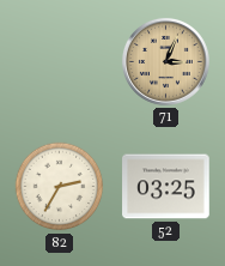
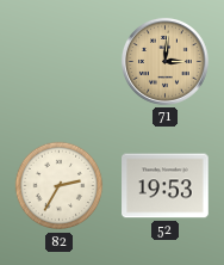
71: 3:04 -> 3:01 (164, 61)
52: 03:25 -> 19:53 (166, 186)
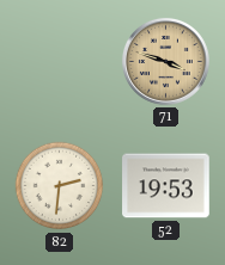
71: 3:01 -> 3:48 (165, 61)
82: 2:35 -> 2:31 (60, 186)
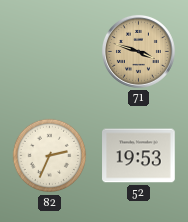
82: 2:31 -> 2:34 (50, 156)
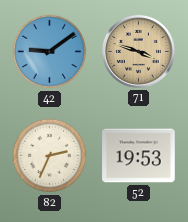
42: none -> 9:09 (50, 52)
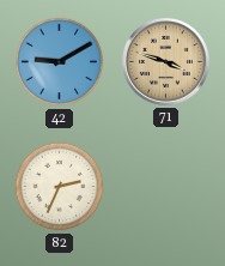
42: 9:09 -> 9:10 (60, 62)
52: 19:53 -> none (139, 156)
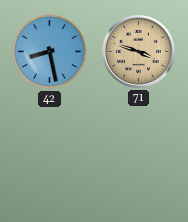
42: 9:10 -> 8:28 (50, 52)
82: 2:34 -> none (60, 187)
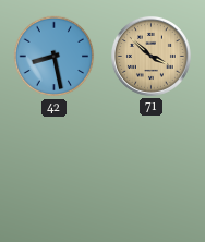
71: 3:48 -> 3:52 (150, 56)
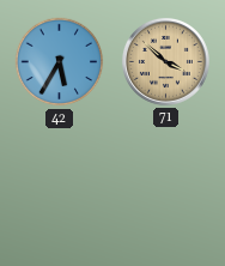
42: 8:28 -> 5:35 (60, 62)
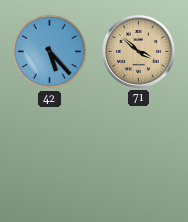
42: 5:35 -> 5:23 (50, 52)
